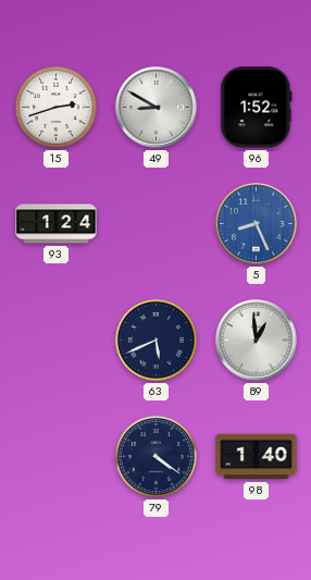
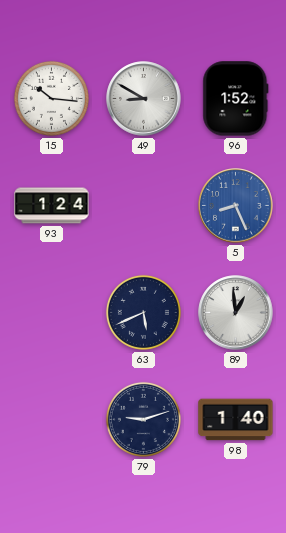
15: 2:42 -> 10:16 (51, 98)
79: 4:21 -> 9:12 (143, 419)
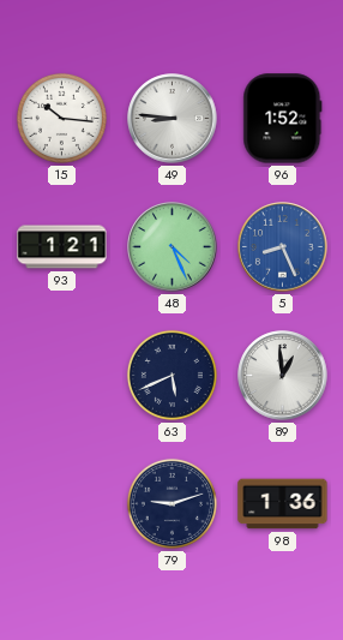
49: 8:50 -> 8:46 (173, 119)
93: 1:24 -> 1:21 (62, 247)
48: none -> 4:26 (173, 247)
98: 1:40 -> 1:36 (283, 504)
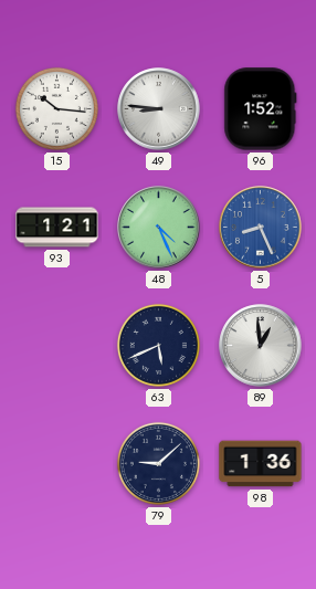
79: 9:12 -> 9:08 (158, 463)
